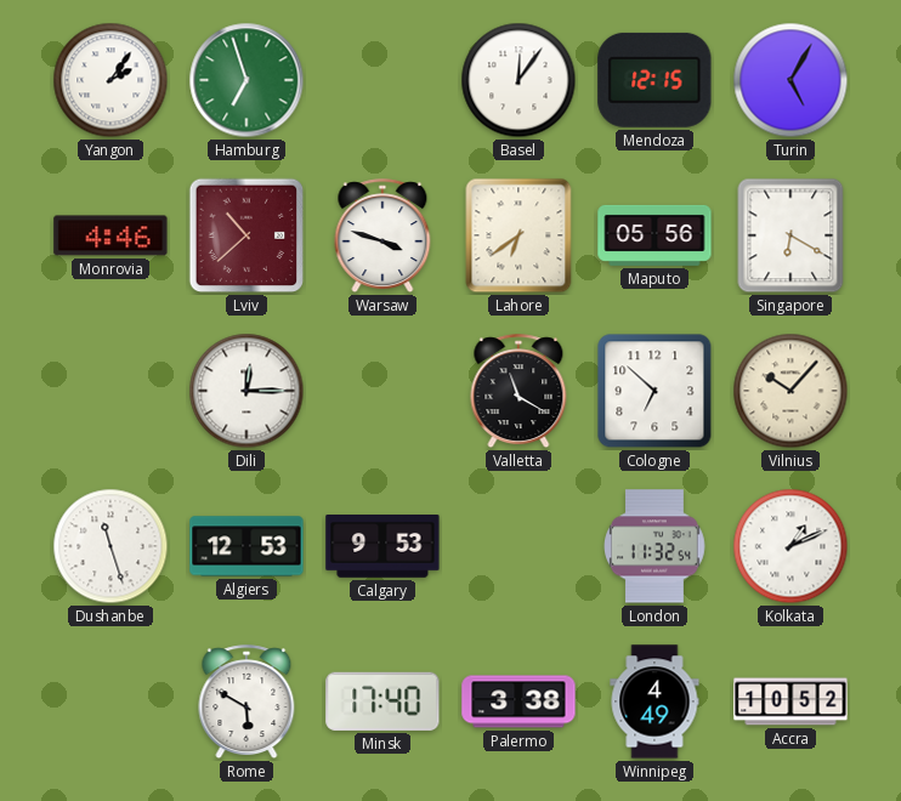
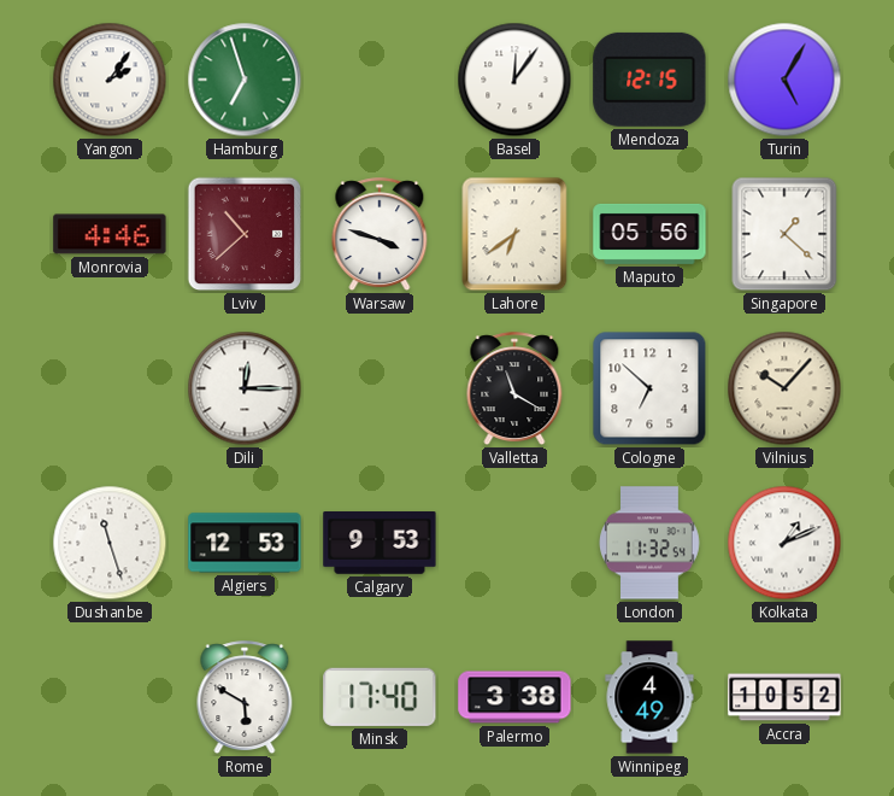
Singapore: 6:20 -> 1:22 (784, 234)
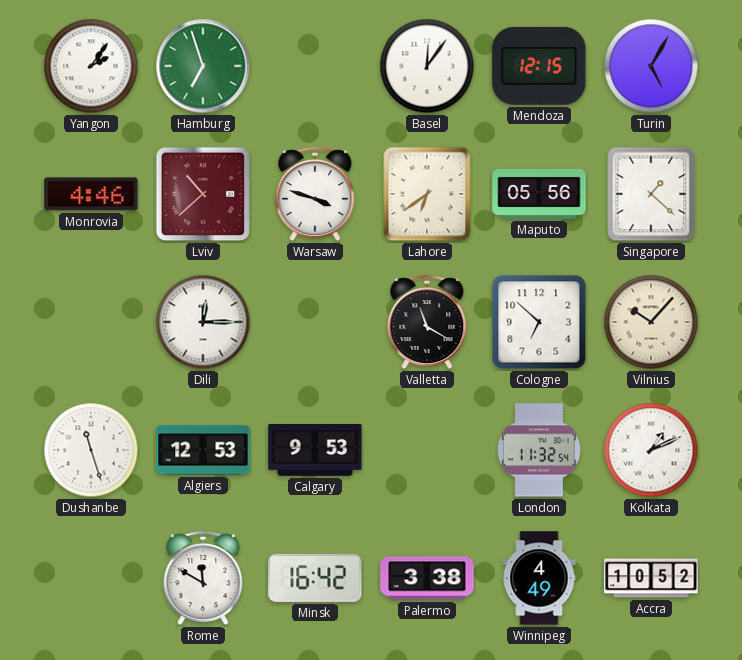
Rome: 5:50 -> 11:50 (203, 579)
Minsk: 17:40 -> 16:42 (315, 578)
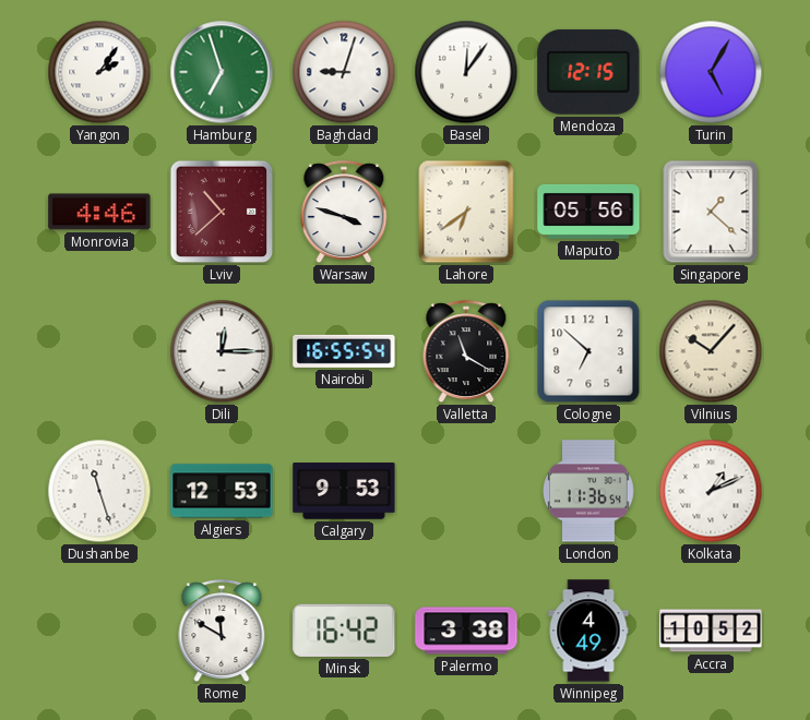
Baghdad: none -> 9:03 (344, 72)
Nairobi: none -> 16:55 (344, 351)
London: 11:32 -> 11:36 (589, 491)
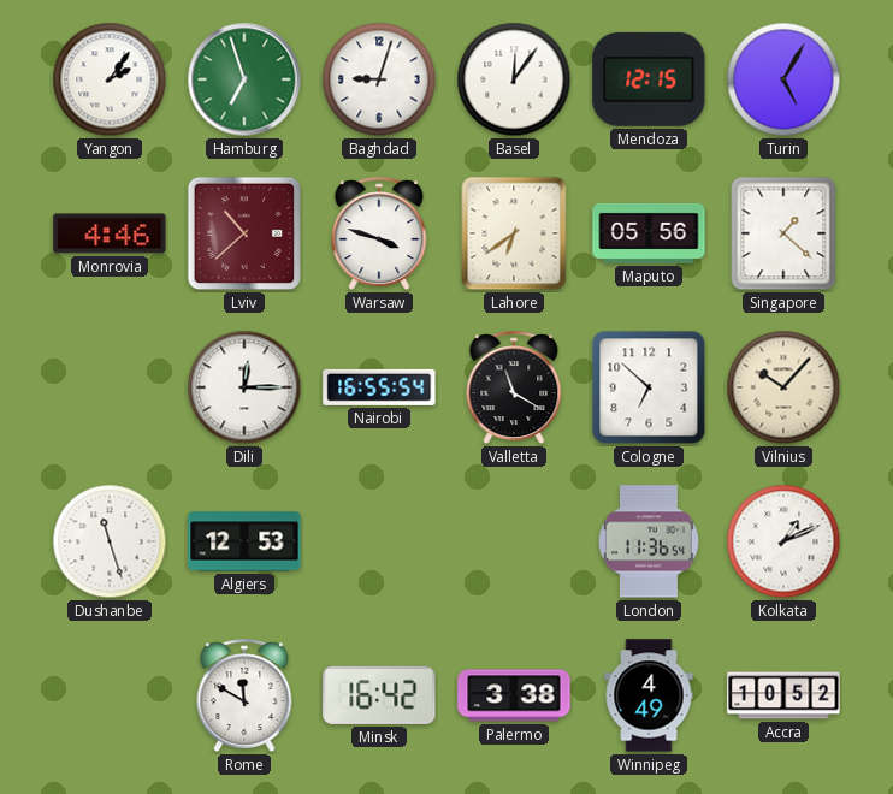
Calgary: 9:53 -> none (344, 492)
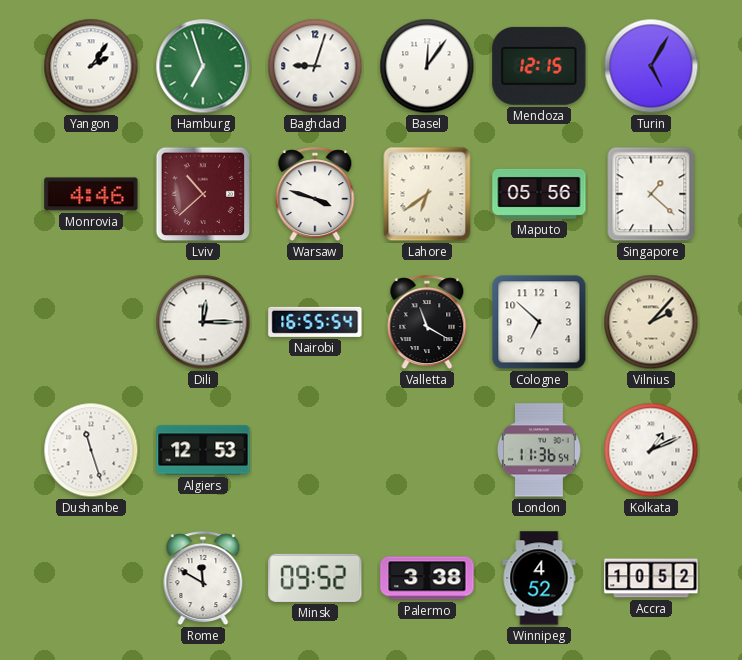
Vilnius: 10:07 -> 2:07 (651, 322)
Minsk: 16:42 -> 09:52 (315, 578)
Winnipeg: 4:49 -> 4:52 (539, 578)
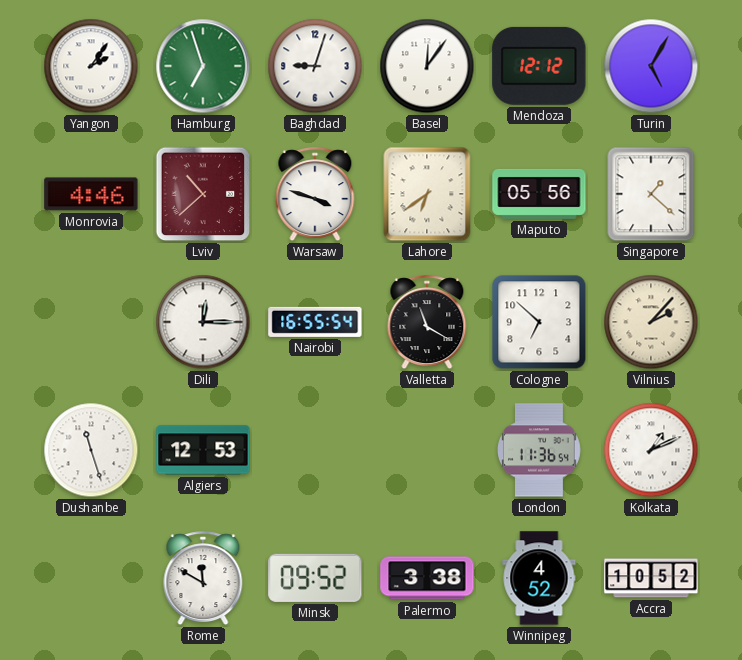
Mendoza: 12:15 -> 12:12 (539, 66)
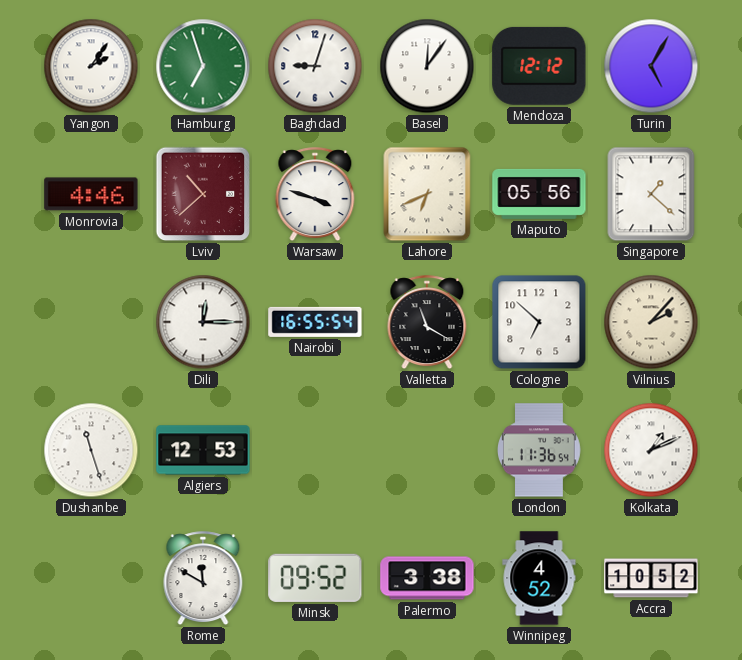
Lahore: 6:39 -> 6:41 (427, 194)
